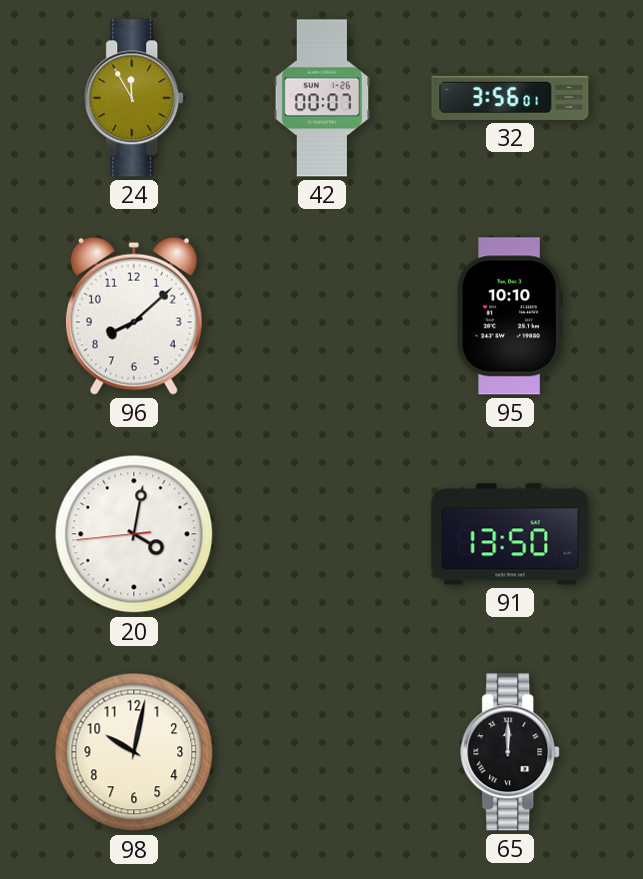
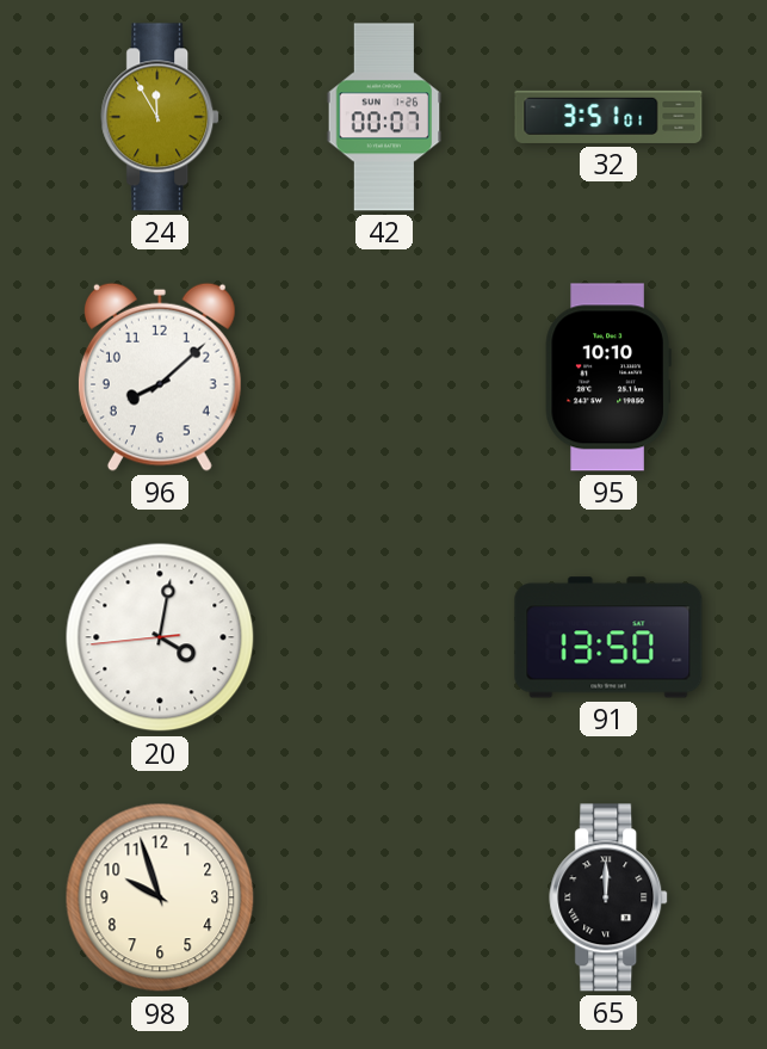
32: 3:56 -> 3:51 (608, 117)
98: 10:02 -> 9:57 (160, 897)
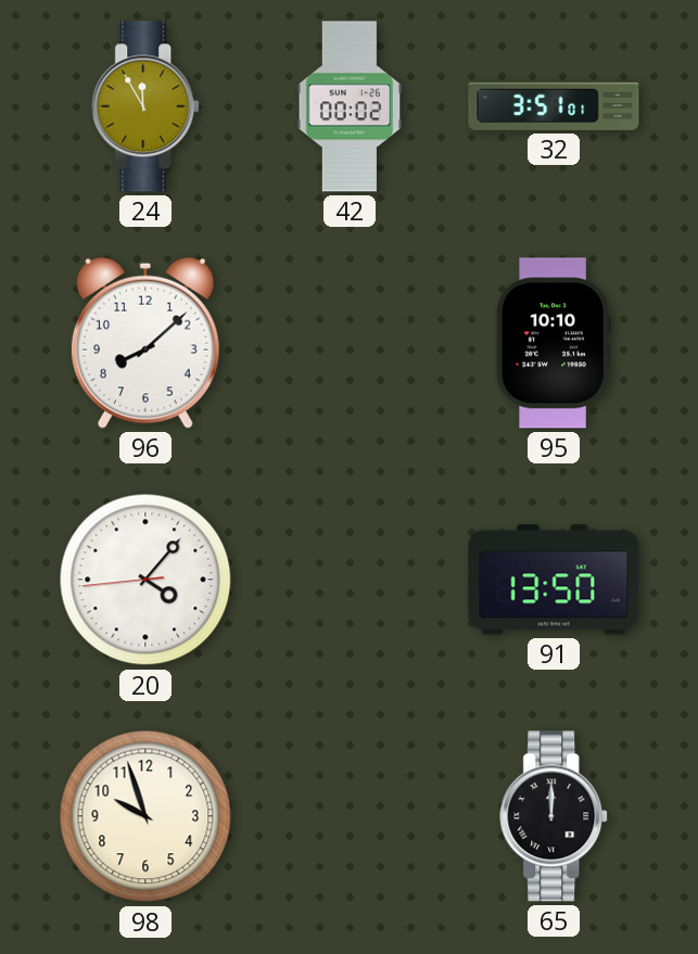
42: 00:07 -> 00:02 (350, 106)
20: 4:01 -> 4:06 (145, 580)
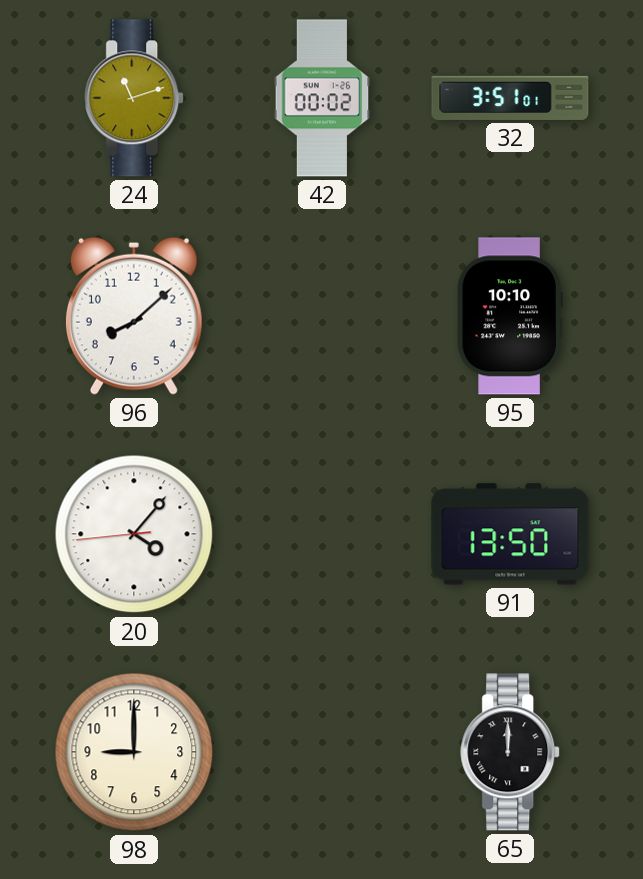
24: 11:55 -> 11:12 (135, 98)
98: 9:57 -> 9:00 (134, 752)
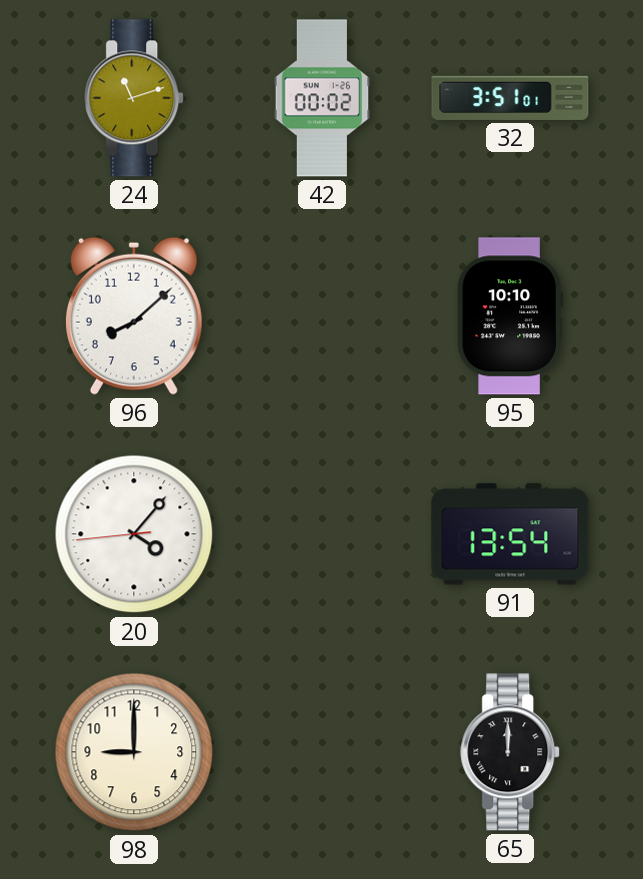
91: 13:50 -> 13:54 (510, 534)
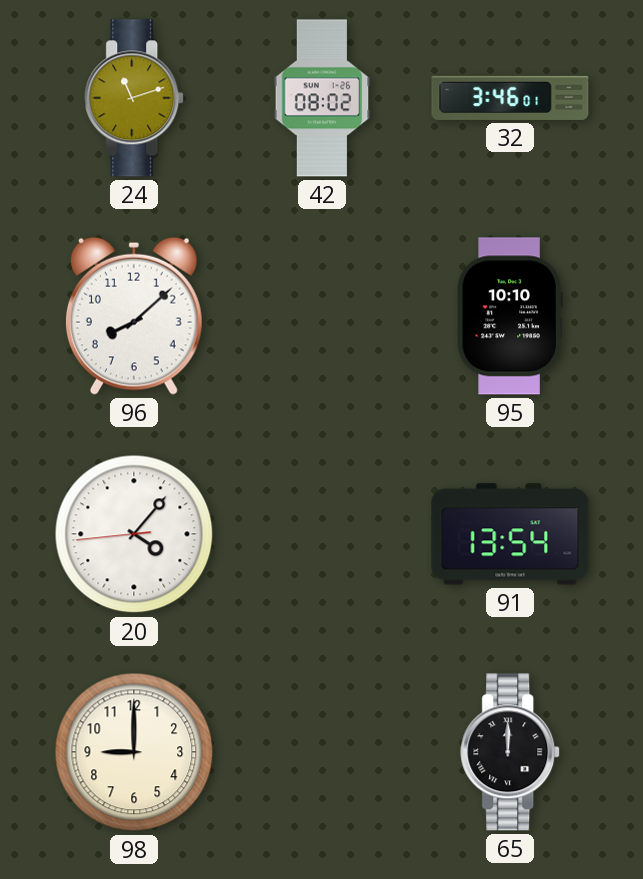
42: 00:02 -> 08:02 (322, 98)
32: 3:51 -> 3:46 (510, 98)
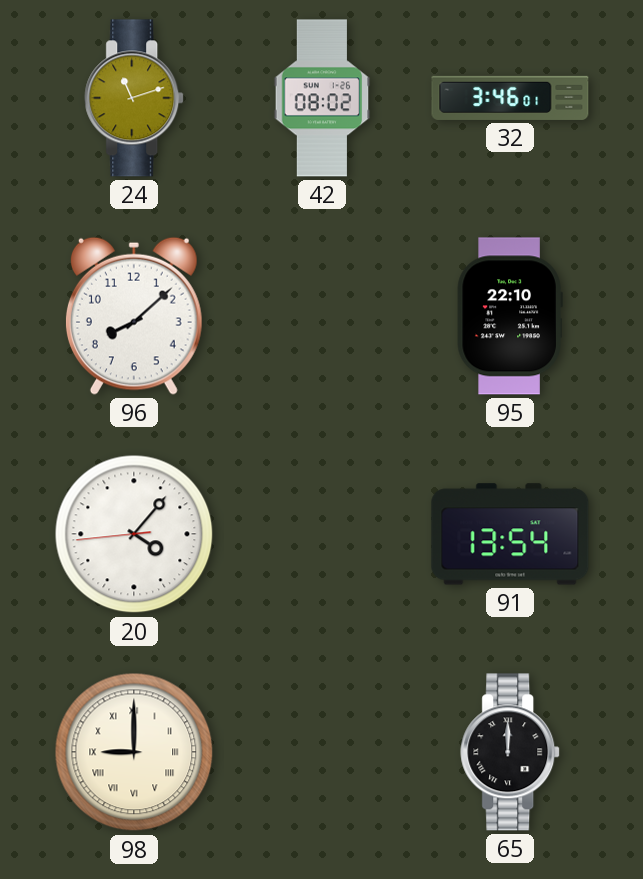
95: 10:10 -> 22:10 (510, 316)
98 numerals: Arabic -> Roman (134, 752)
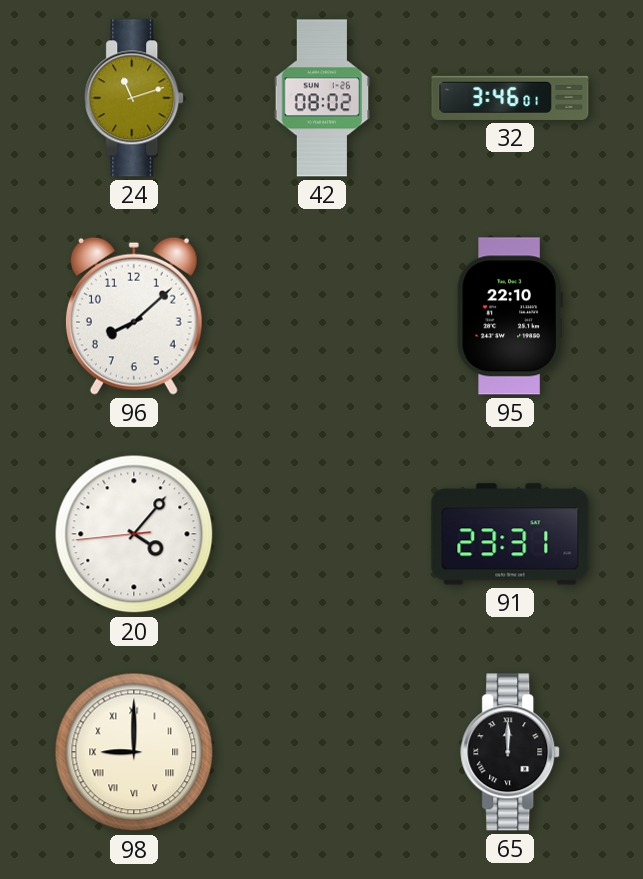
91: 13:54 -> 23:31 (510, 534)
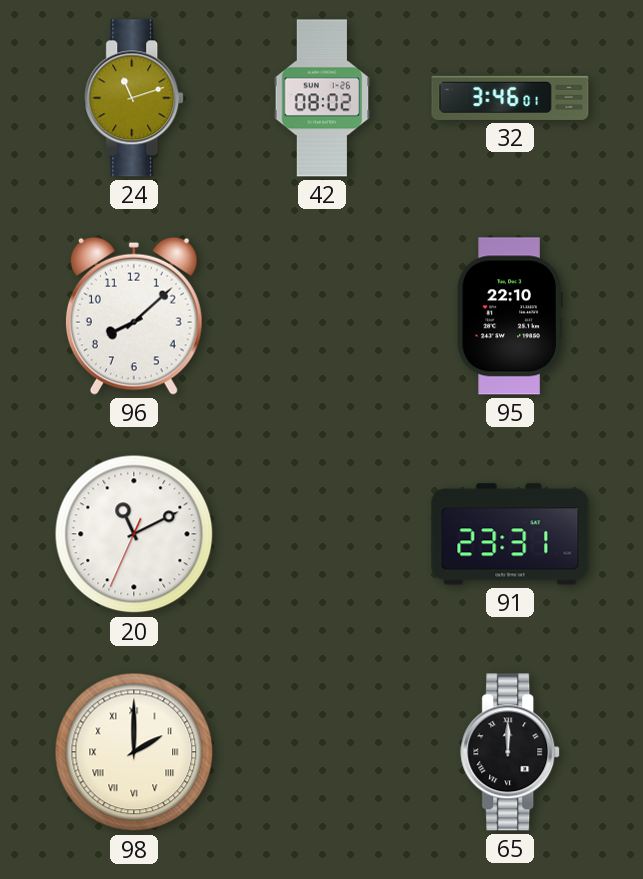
20: 4:06 -> 11:10 (134, 534)
98: 9:00 -> 2:00 (134, 752)
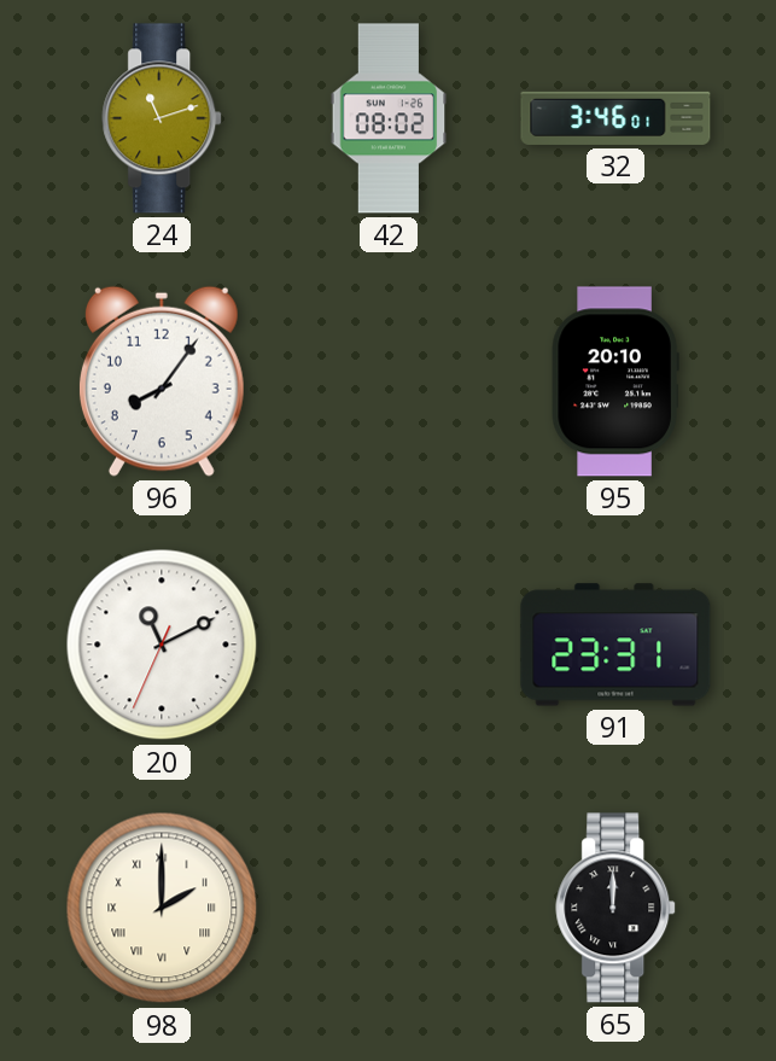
96: 8:08 -> 8:06 (162, 381)
95: 22:10 -> 20:10 (615, 381)
